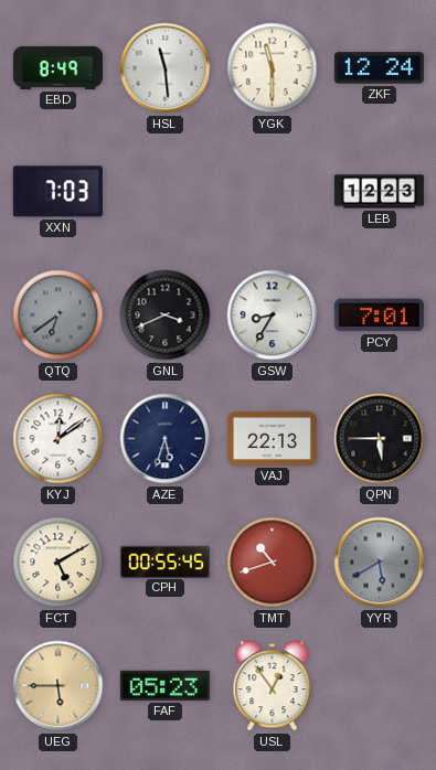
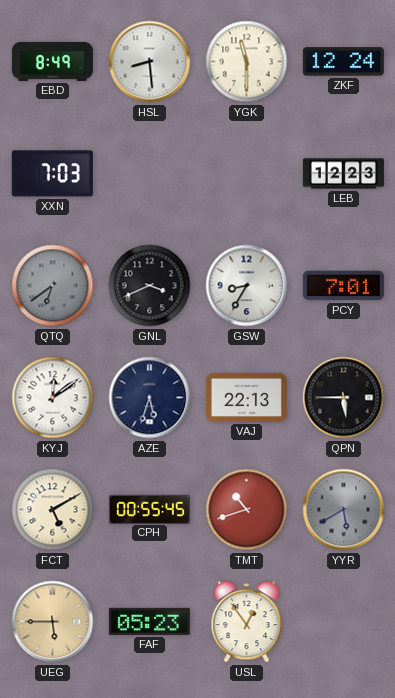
HSL: 11:29 -> 8:29 (150, 62)
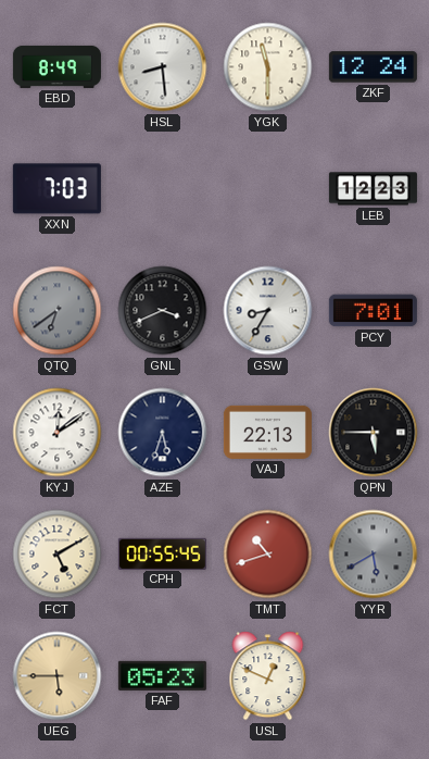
USL: 12:54 -> 12:49 (268, 676)
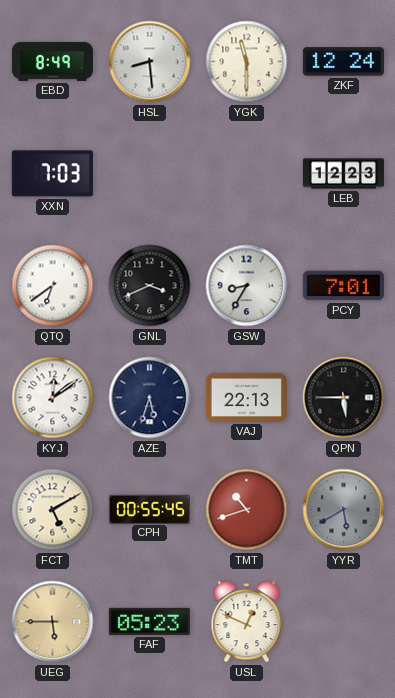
QTQ dial: grey -> white (53, 286)
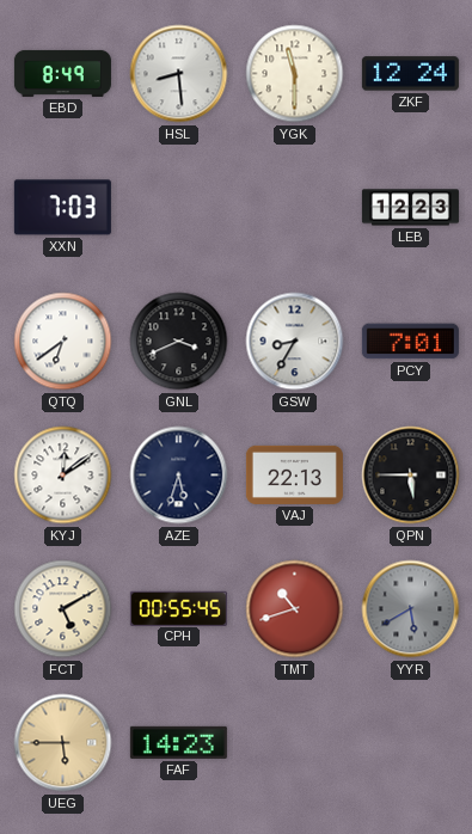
FAF: 05:23 -> 14:23 (178, 742)
USL: 12:49 -> none (247, 622)
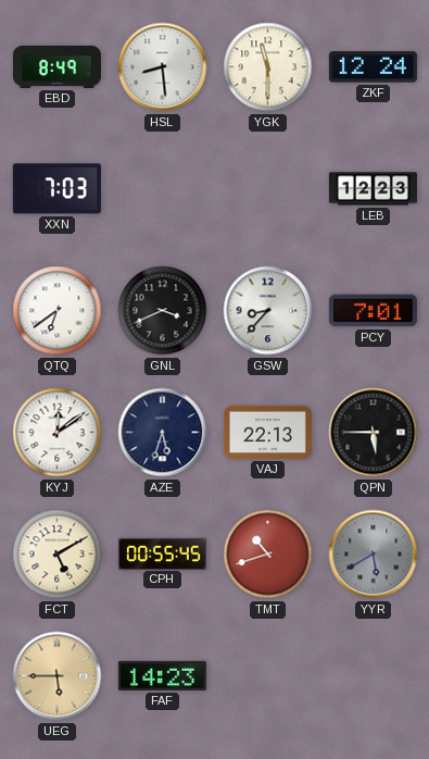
GSW: 8:35 -> 8:37 (268, 311)
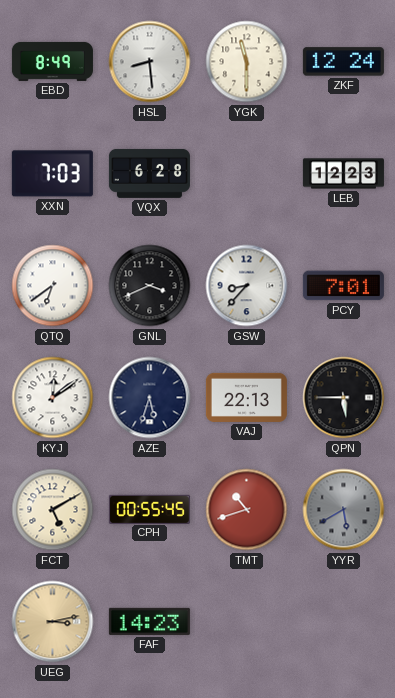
VQX: none -> 6:28 (149, 173)
UEG: 5:45 -> 3:13 (53, 622)
